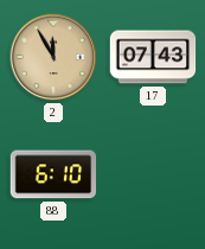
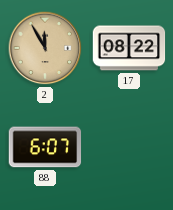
17: 07:43 -> 08:22 (129, 48)
88: 6:10 -> 6:07 (45, 147)
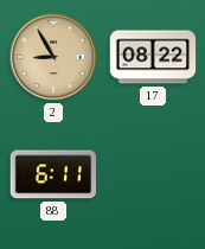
2: 11:55 -> 8:55 (53, 57)
88: 6:07 -> 6:11 (53, 174)
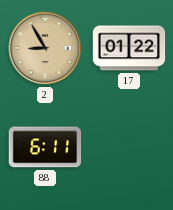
17: 08:22 -> 01:22 (129, 48)
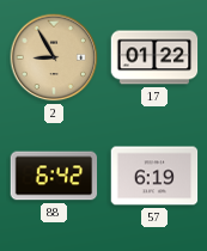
88: 6:11 -> 6:42 (54, 176)
57: none -> 6:19 (154, 176)
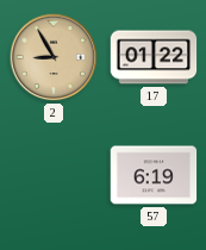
88: 6:42 -> none (54, 176)
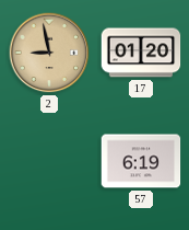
2: 8:55 -> 8:58 (49, 53)
17: 01:22 -> 01:20 (141, 53)
